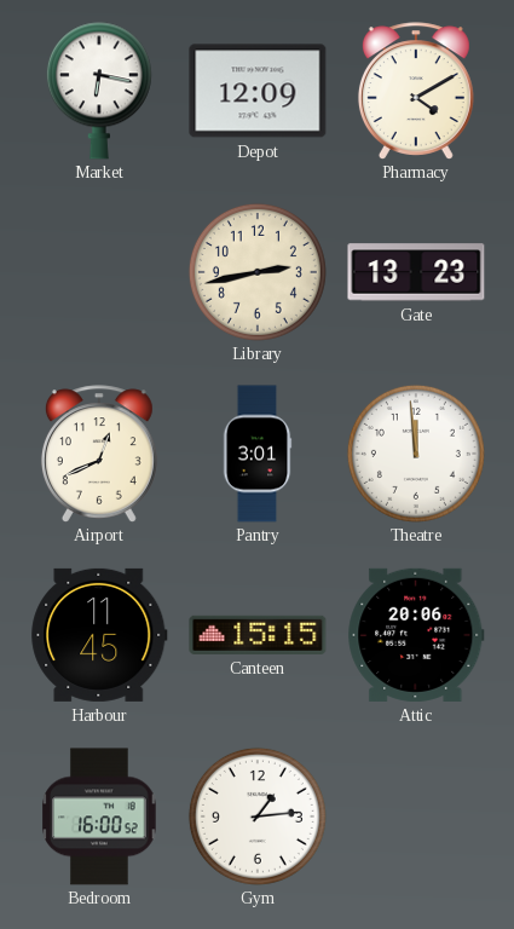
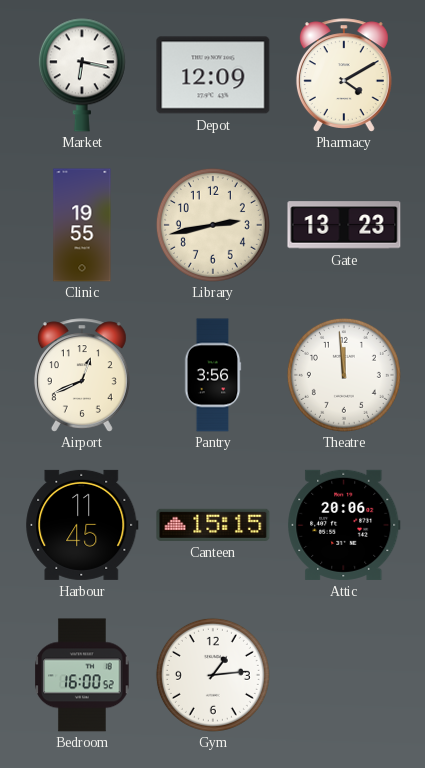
Clinic: none -> 19:55 (82, 225)
Pantry: 3:01 -> 3:56 (213, 375)
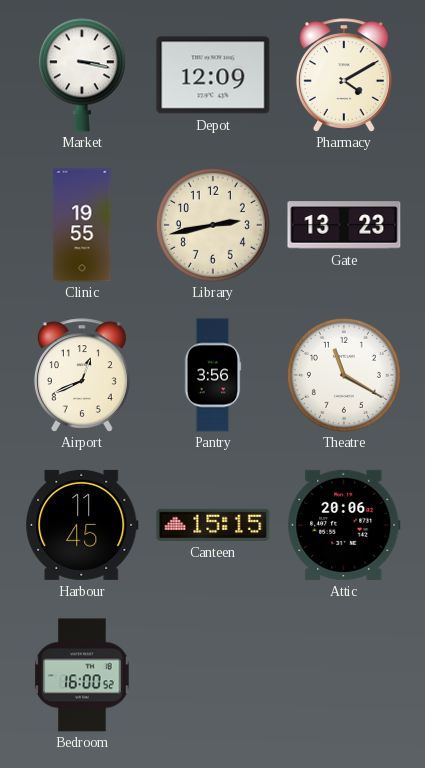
Market: 6:17 -> 3:17 (82, 75)
Theatre: 11:59 -> 11:20 (344, 375)
Gym: 1:14 -> none (213, 675)
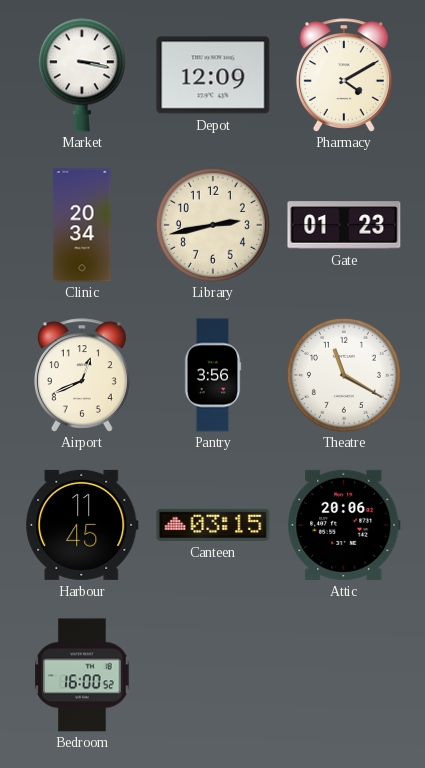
Clinic: 19:55 -> 20:34 (82, 225)
Gate: 13:23 -> 01:23 (344, 225)
Canteen: 15:15 -> 03:15 (213, 525)
